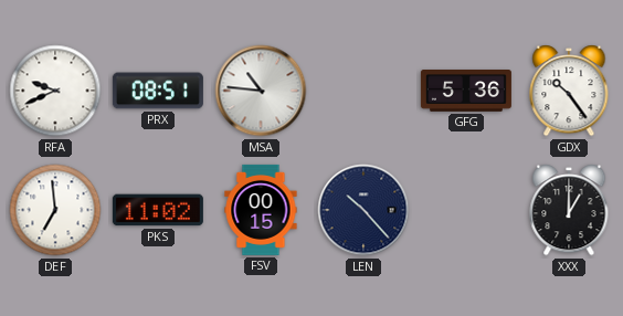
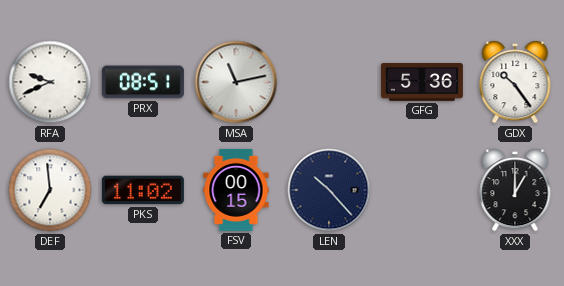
MSA: 10:46 -> 11:13 (236, 82)
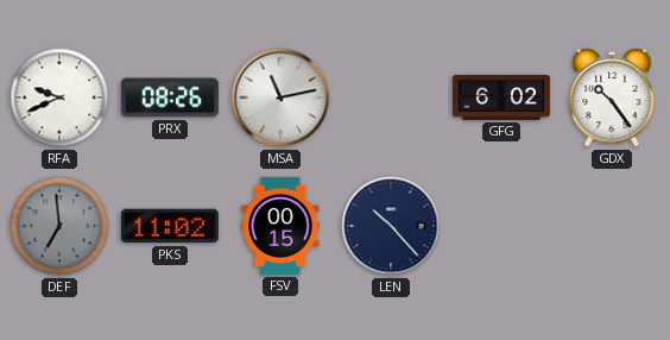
PRX: 08:51 -> 08:26 (170, 97)
GFG: 5:36 -> 6:02 (501, 99)
DEF dial: white -> grey (59, 226)
XXX: 1:00 -> none (515, 190)
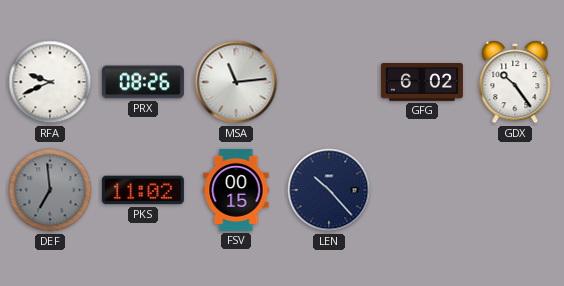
MSA: 11:13 -> 11:14 (236, 82)
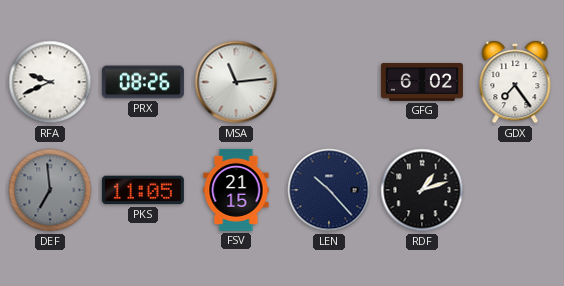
GDX: 10:24 -> 7:24 (515, 82)
PKS: 11:02 -> 11:05 (143, 190)
FSV: 00:15 -> 21:15 (236, 190)
RDF: none -> 1:12 (422, 190)
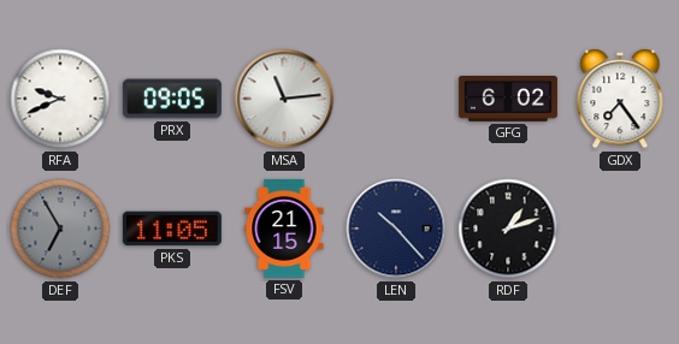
PRX: 08:26 -> 09:05 (172, 99)
DEF: 6:59 -> 6:55 (60, 229)
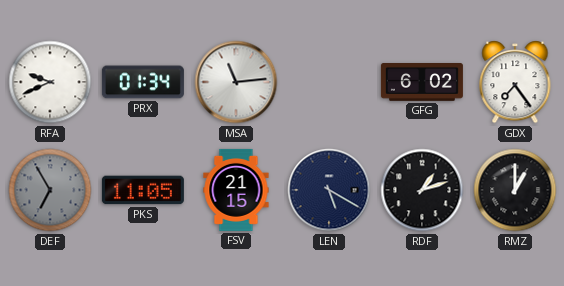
PRX: 09:05 -> 01:34 (143, 82)
LEN: 10:23 -> 5:20 (329, 190)
RMZ: none -> 1:00 (515, 190)
